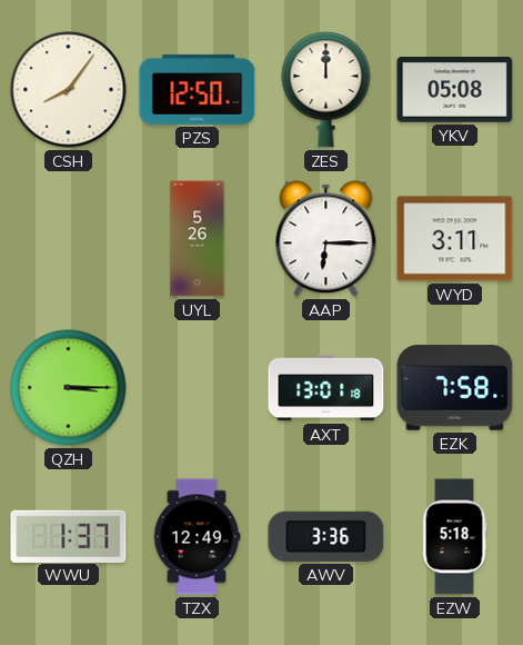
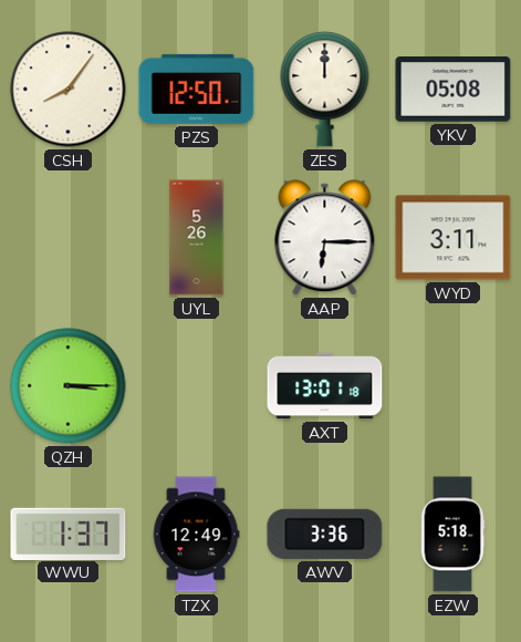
EZK: 7:58 -> none (455, 388)
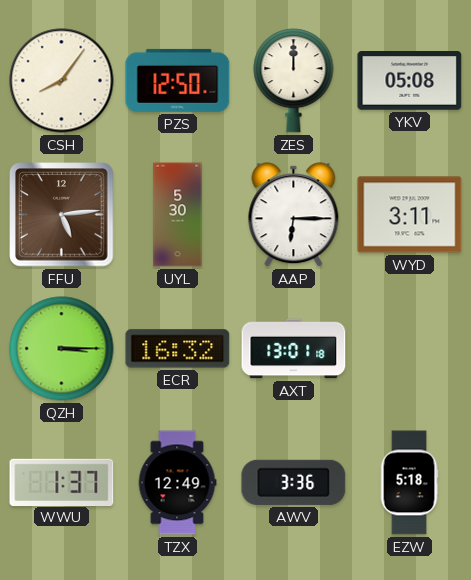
FFU: none -> 5:14 (62, 215)
UYL: 5:26 -> 5:30 (178, 215)
ECR: none -> 16:32 (178, 349)
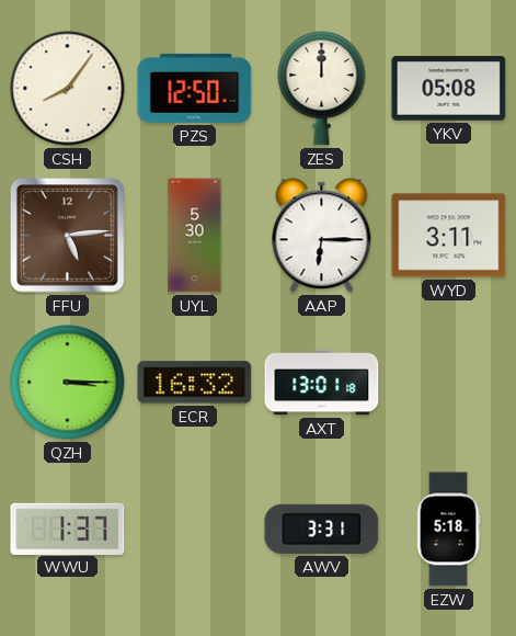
TZX: 12:49 -> none (177, 483)
AWV: 3:36 -> 3:31 (322, 529)
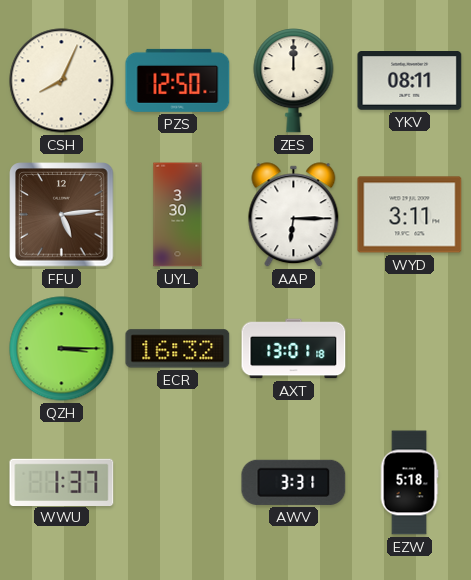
CSH: 8:06 -> 8:04 (62, 81)
YKV: 05:08 -> 08:11 (410, 81)
UYL: 5:30 -> 3:30 (178, 215)
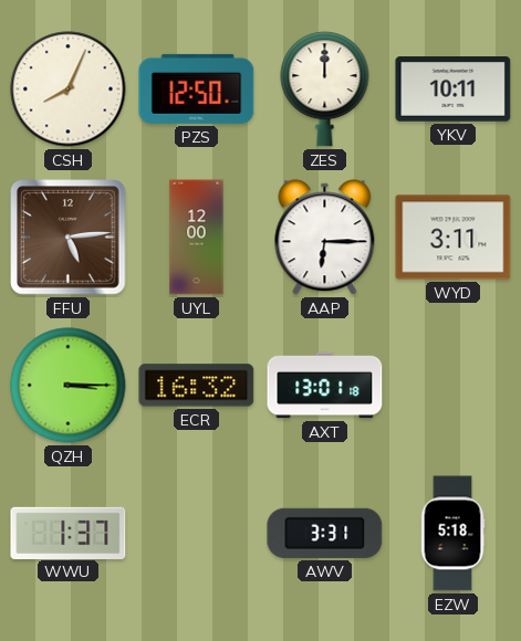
YKV: 08:11 -> 10:11 (454, 90)
UYL: 3:30 -> 12:00 (197, 238)
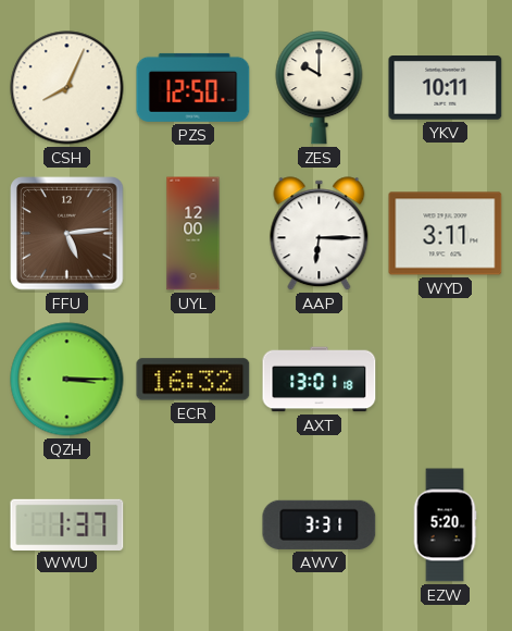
ZES: 12:00 -> 10:00 (320, 88)
EZW: 5:18 -> 5:20 (445, 525)
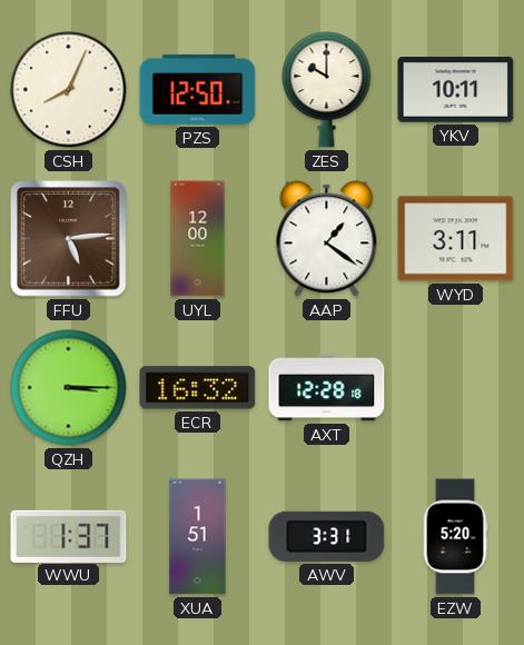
AAP: 6:15 -> 1:21 (327, 239)
AXT: 13:01 -> 12:28 (327, 388)
XUA: none -> 1:51 (198, 537)
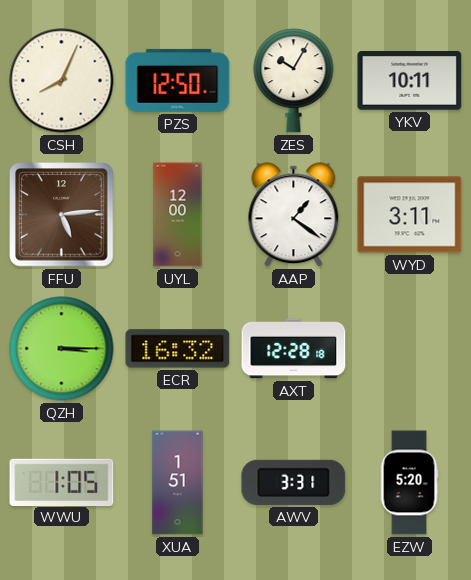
ZES: 10:00 -> 10:05 (294, 81)
WWU: 1:37 -> 1:05 (62, 482)
